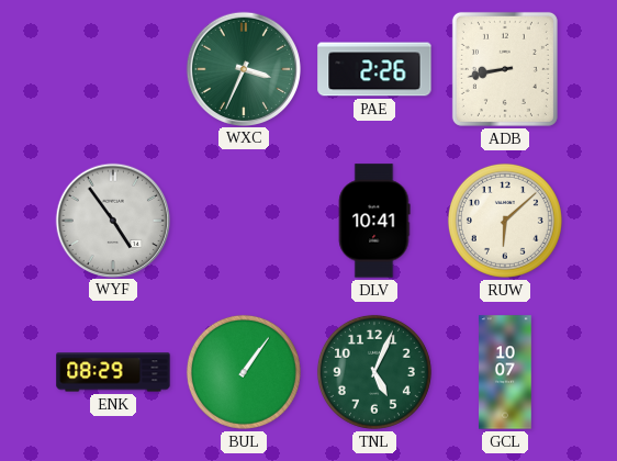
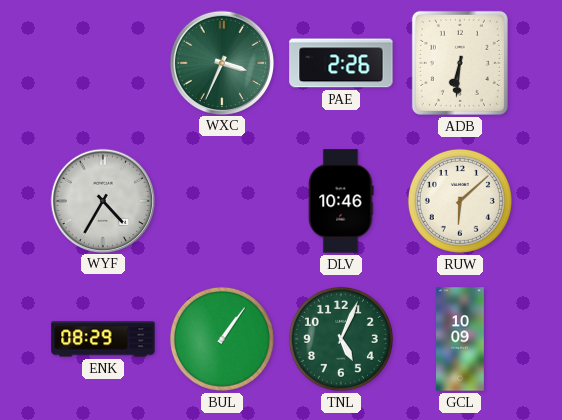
ADB: 8:43 -> 6:31 (460, 63)
WYF: 4:54 -> 4:35 (102, 200)
DLV: 10:41 -> 10:46 (341, 201)
GCL: 10:07 -> 10:09 (461, 339)
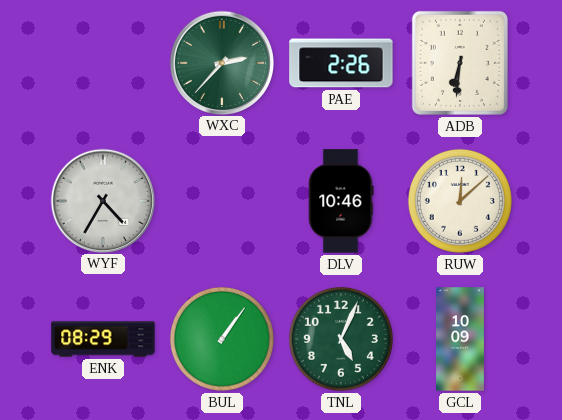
WXC: 3:34 -> 2:37 (221, 62)
RUW: 6:08 -> 12:08 (460, 201)
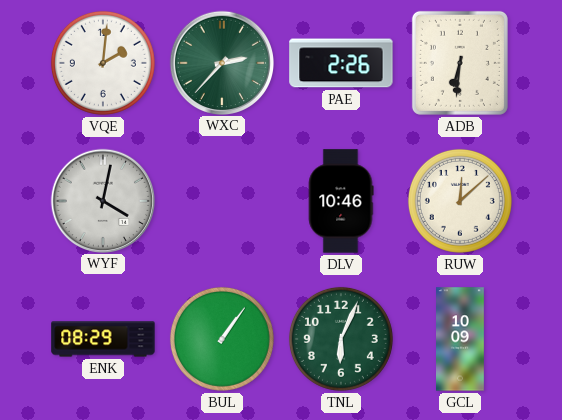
VQE: none -> 2:01 (103, 63)
WYF: 4:35 -> 4:02 (102, 200)
TNL: 5:04 -> 6:04 (341, 339)
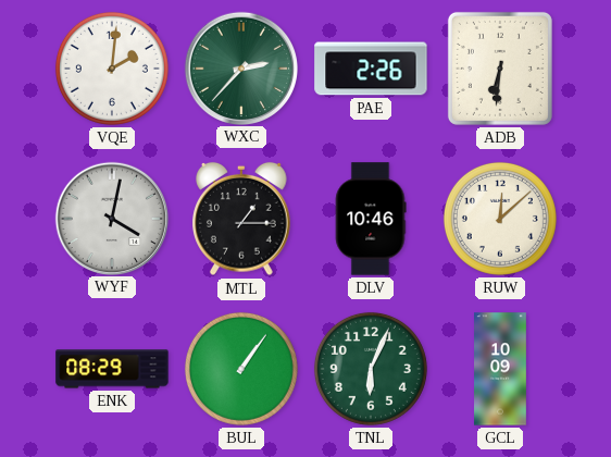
MTL: none -> 1:15 (241, 219)
